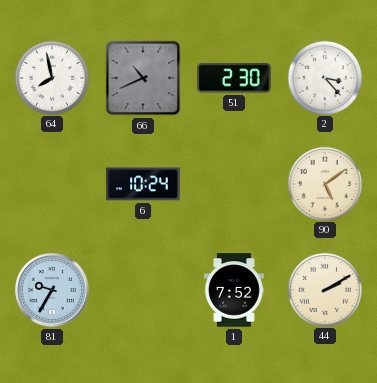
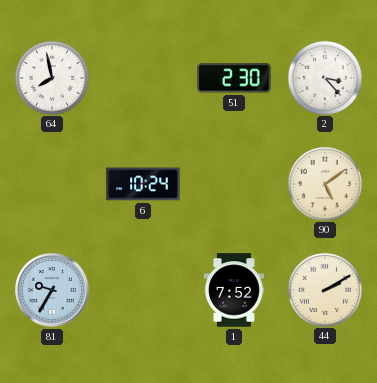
66: 10:41 -> none (143, 78)
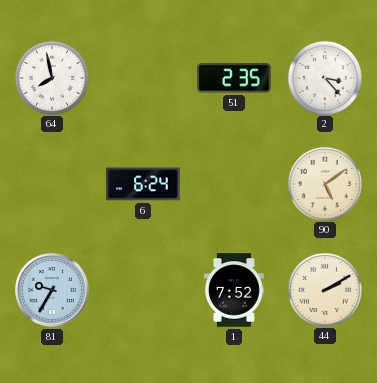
51: 2:30 -> 2:35 (234, 78)
6: 10:24 -> 6:24 (143, 184)
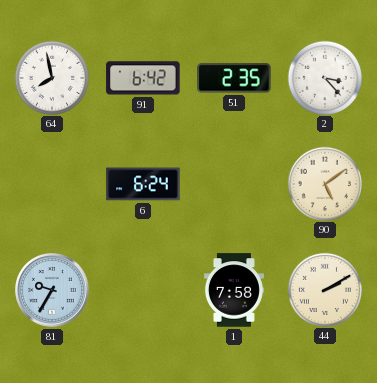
91: none -> 6:42 (143, 78)
1: 7:52 -> 7:58 (234, 290)
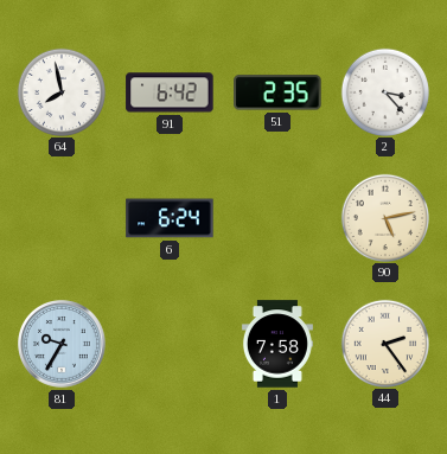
90: 5:09 -> 5:13 (384, 217)
44: 2:10 -> 2:24 (384, 343)
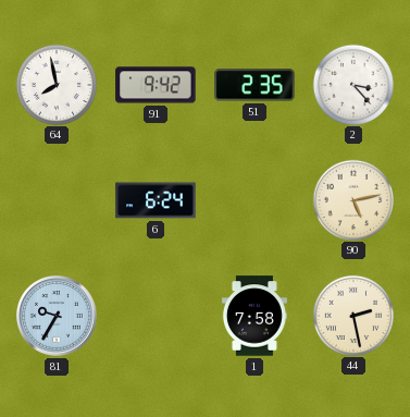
91: 6:42 -> 9:42 (156, 85)
44: 2:24 -> 2:28 (352, 315)
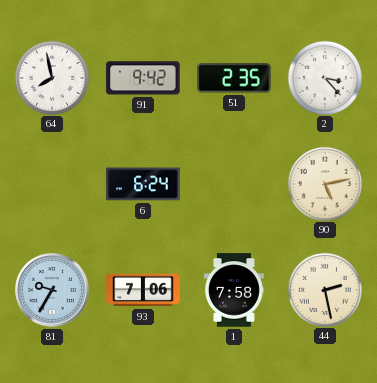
93: none -> 7:06 (143, 290)
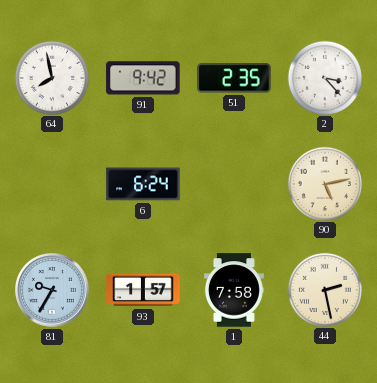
93: 7:06 -> 1:57 (143, 290)
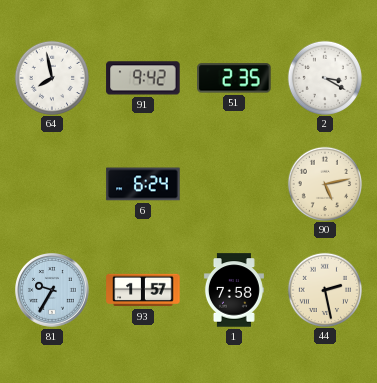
2: 3:23 -> 3:20 (324, 77)
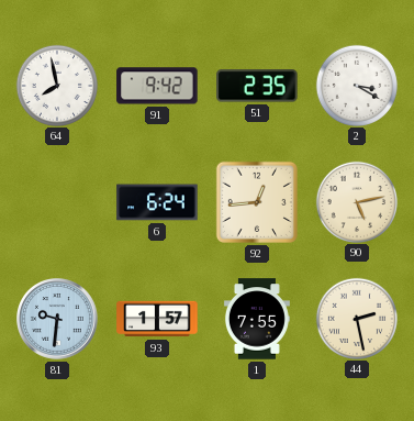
92: none -> 12:44 (257, 202)
81: 9:35 -> 9:31 (58, 320)
1: 7:58 -> 7:55 (257, 319)
